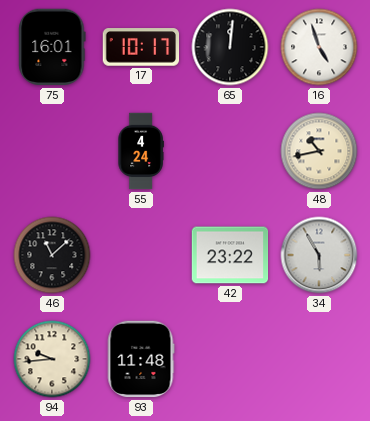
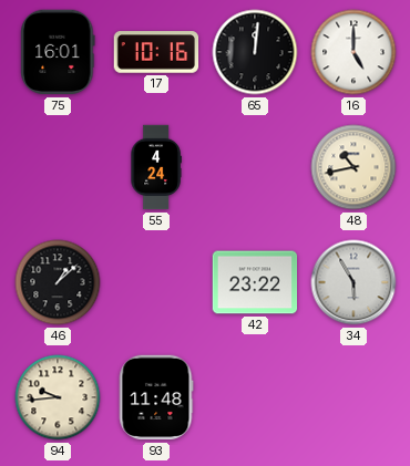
17: 10:17 -> 10:16 (156, 52)
16: 4:57 -> 5:00 (353, 52)
46: 11:08 -> 1:08 (58, 282)
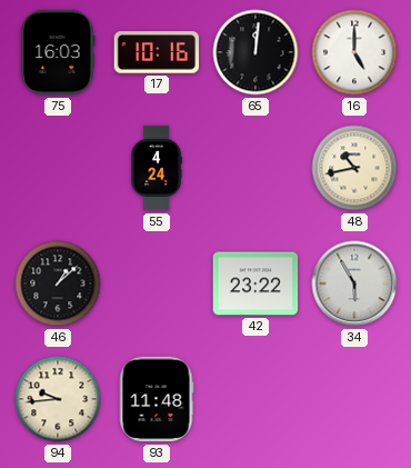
75: 16:01 -> 16:03 (58, 52)
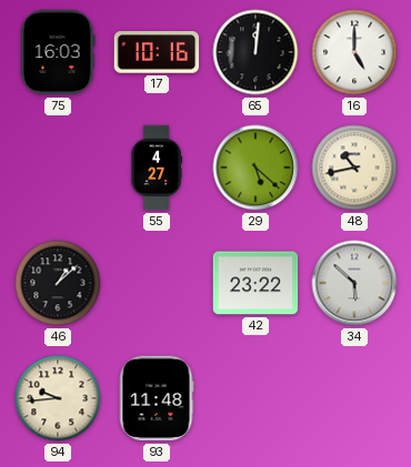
55: 4:24 -> 4:27 (157, 167)
29: none -> 5:22 (255, 167)
34: 5:55 -> 5:52 (354, 283)
